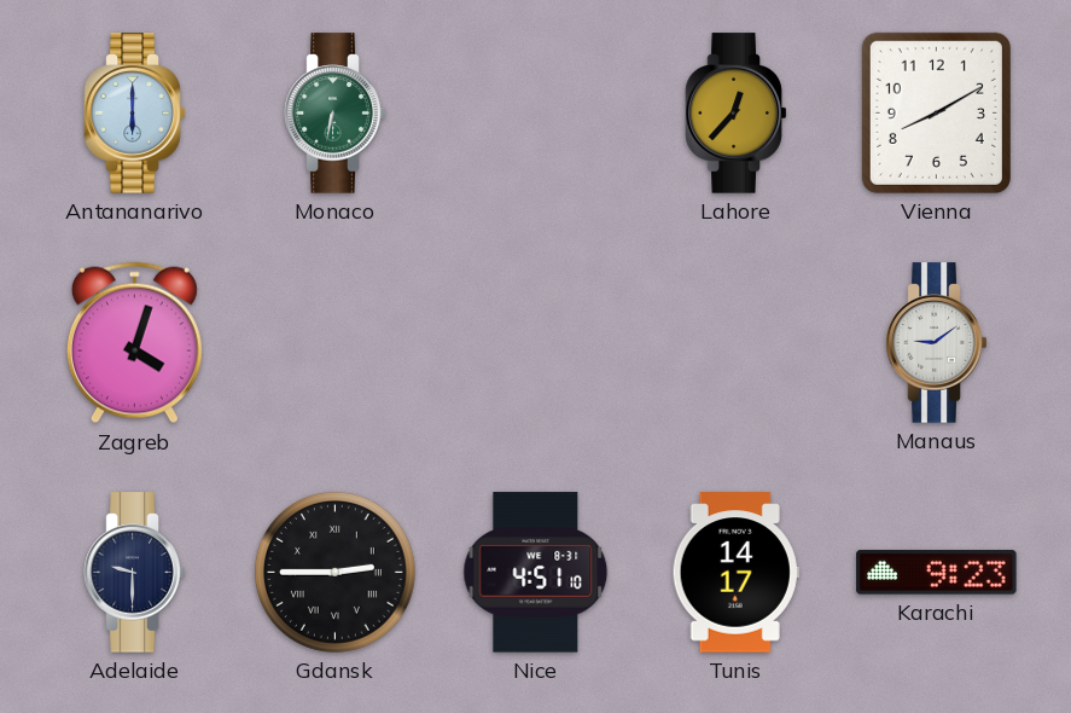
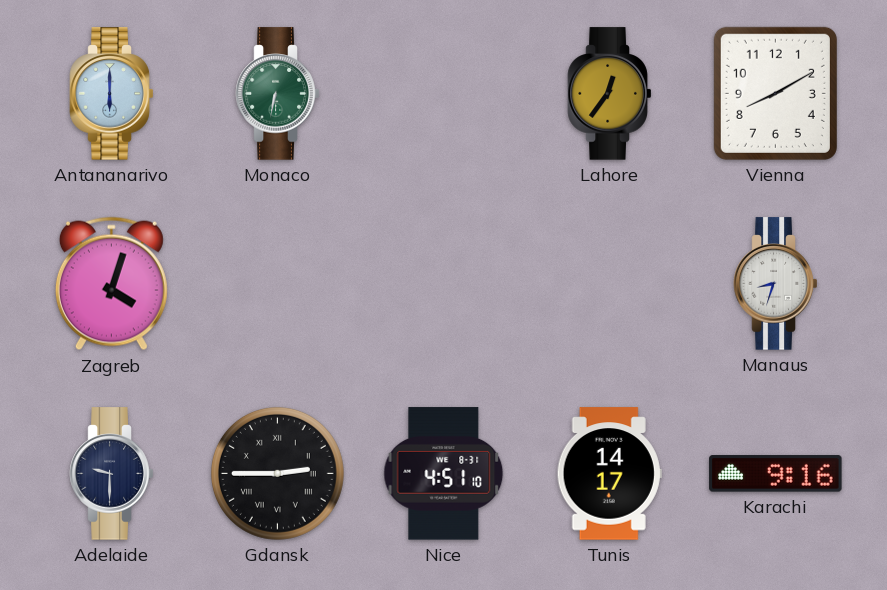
Lahore: 12:37 -> 12:36 (610, 94)
Manaus: 9:09 -> 8:33 (776, 284)
Karachi: 9:23 -> 9:16 (776, 474)
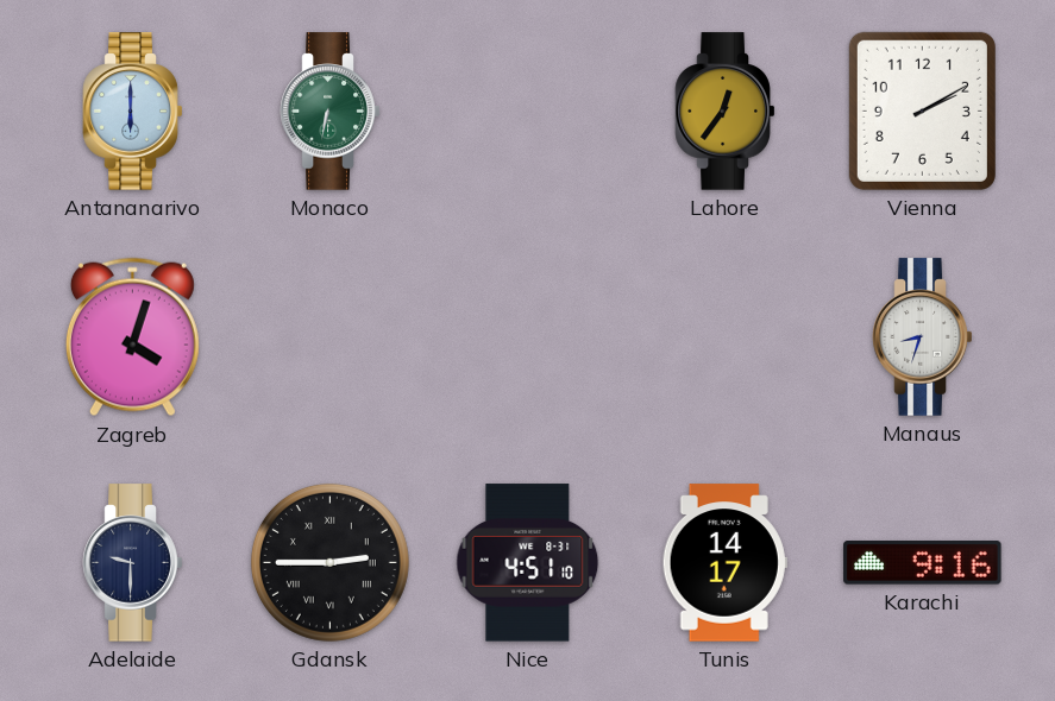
Vienna: 8:10 -> 2:10 (922, 110)
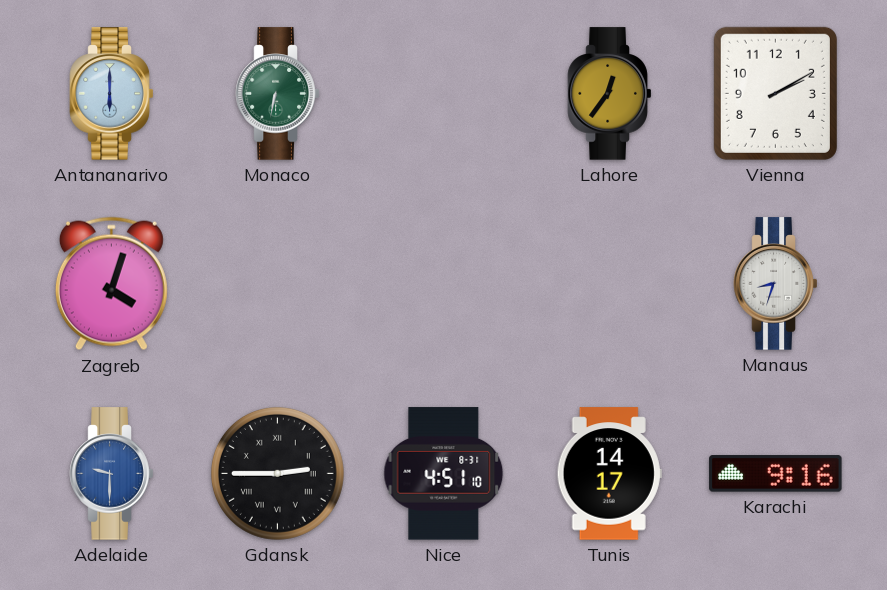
Adelaide dial: navy -> blue (112, 474)
